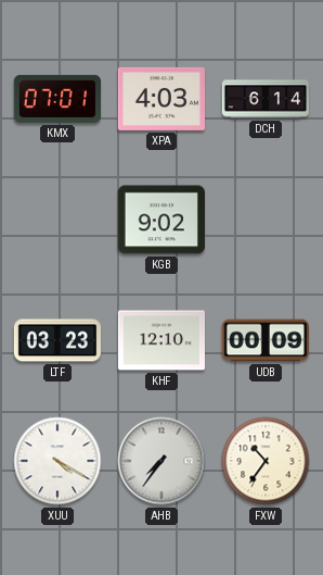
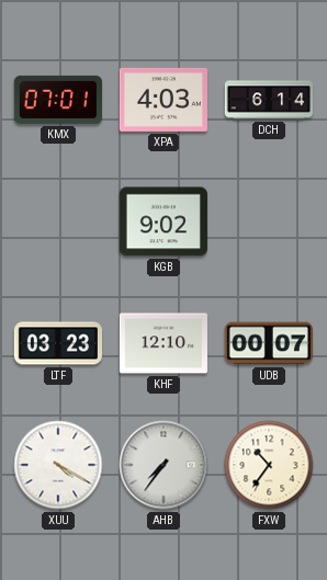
UDB: 00:09 -> 00:07 (269, 343)
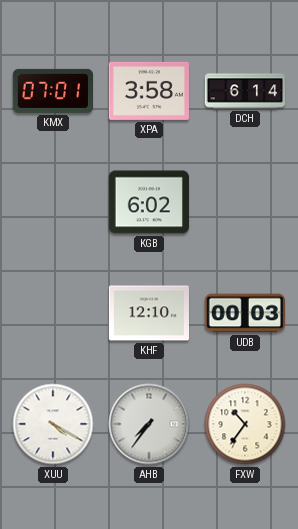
XPA: 4:03 -> 3:58 (148, 91)
KGB: 9:02 -> 6:02 (148, 202)
LTF: 03:23 -> none (57, 343)
UDB: 00:07 -> 00:03 (245, 313)
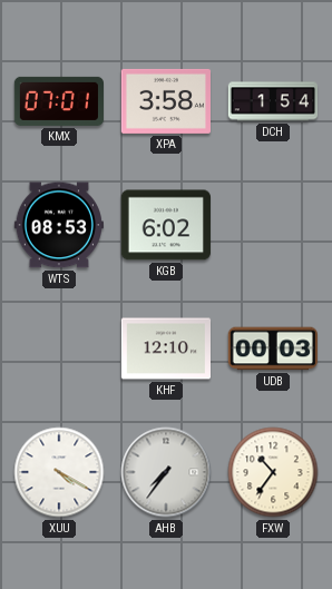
DCH: 6:14 -> 1:54 (272, 101)
WTS: none -> 08:53 (59, 225)
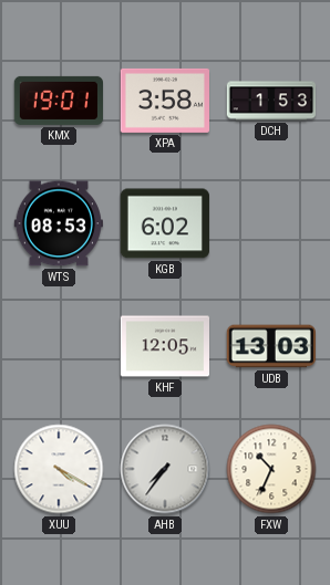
KMX: 07:01 -> 19:01 (58, 101)
DCH: 1:54 -> 1:53 (270, 101)
KHF: 12:10 -> 12:05 (164, 346)
UDB: 00:03 -> 13:03 (271, 346)
FXW: 10:36 -> 10:34 (271, 469)
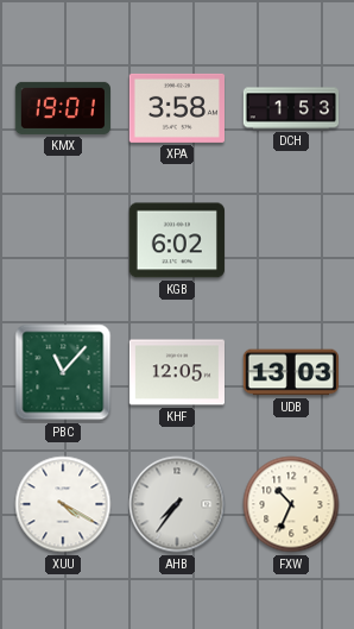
WTS: 08:53 -> none (59, 223)
PBC: none -> 11:07 (63, 372)
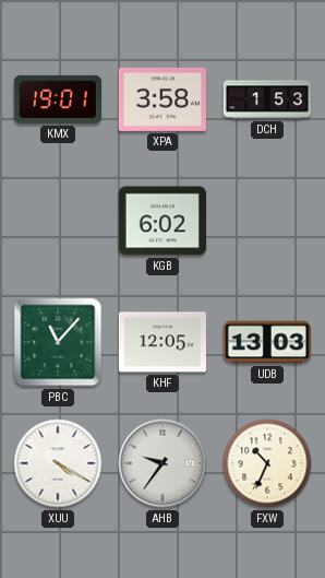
AHB: 7:36 -> 9:36 (162, 463)
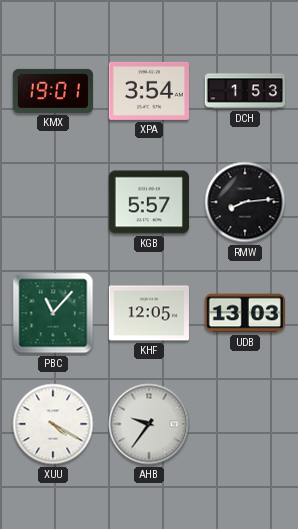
XPA: 3:58 -> 3:54 (148, 91)
KGB: 6:02 -> 5:57 (148, 202)
RMW: none -> 8:14 (245, 202)
FXW: 10:34 -> none (267, 463)
